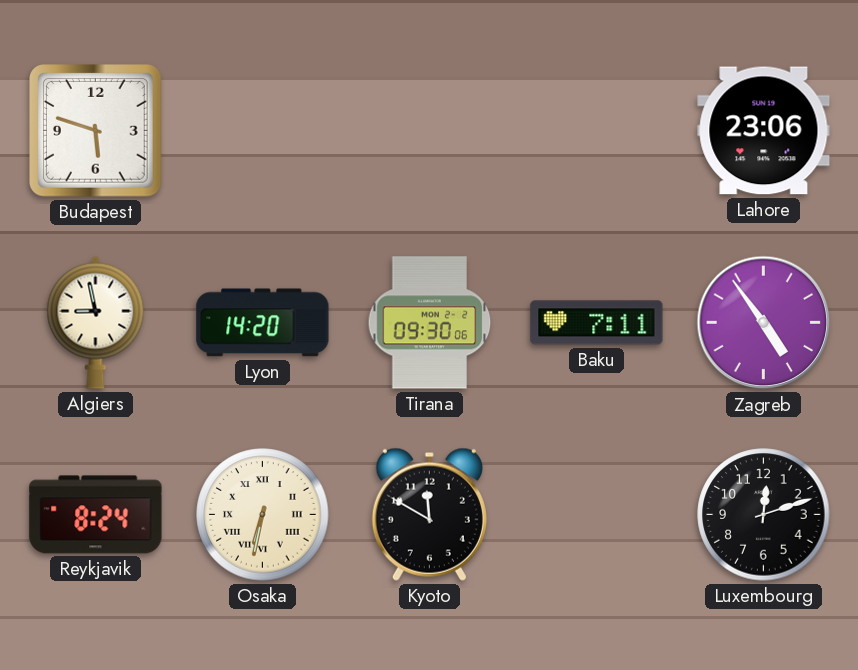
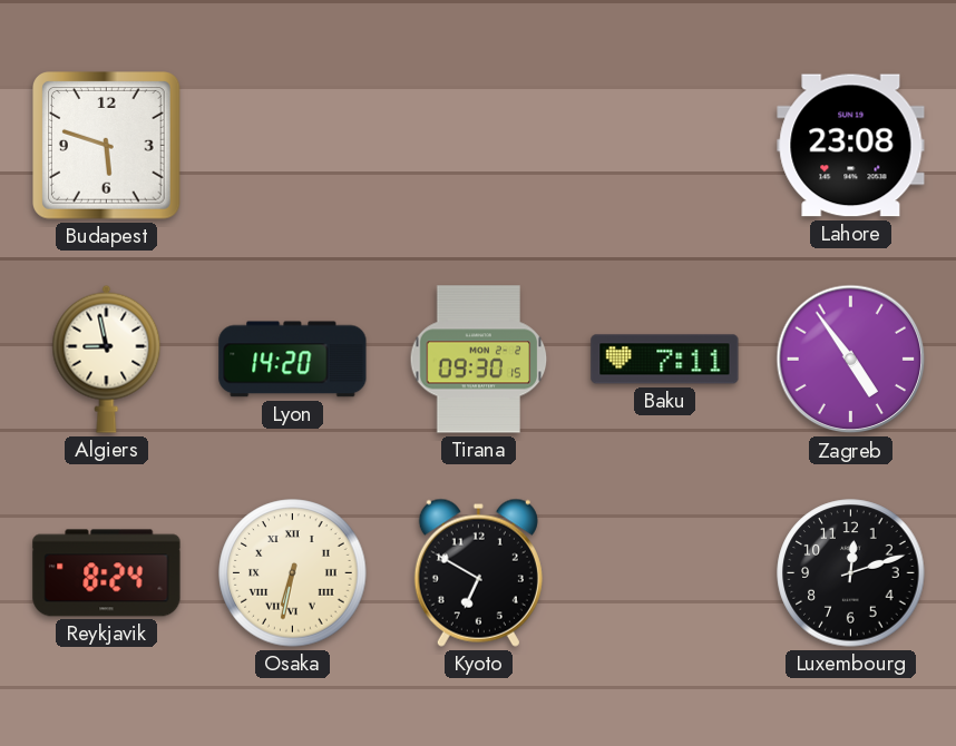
Lahore: 23:06 -> 23:08 (851, 146)
Tirana: 09:30:06 -> 09:30:15 (479, 360)
Kyoto: 11:50 -> 6:50 (478, 572)
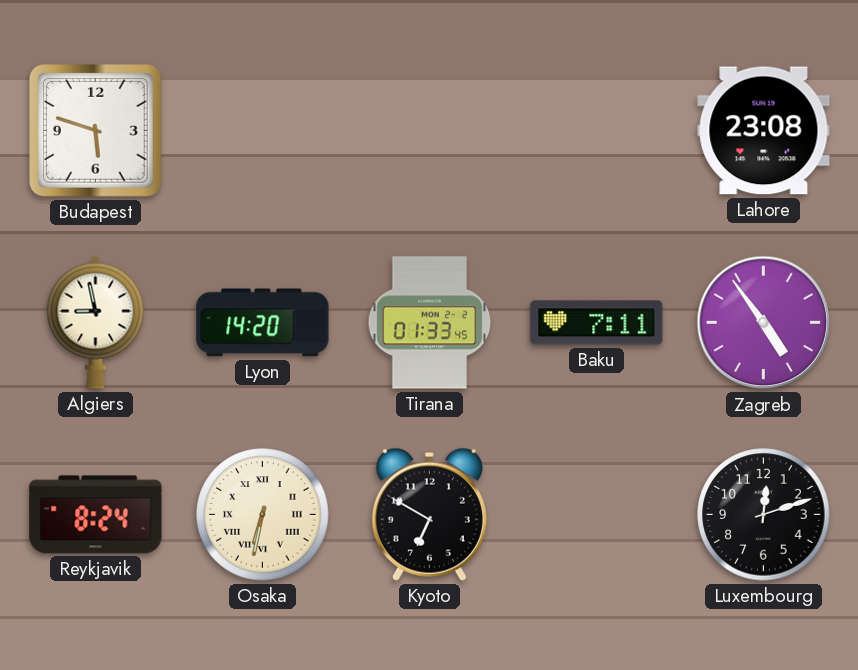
Tirana: 09:30 -> 01:33 (430, 323)
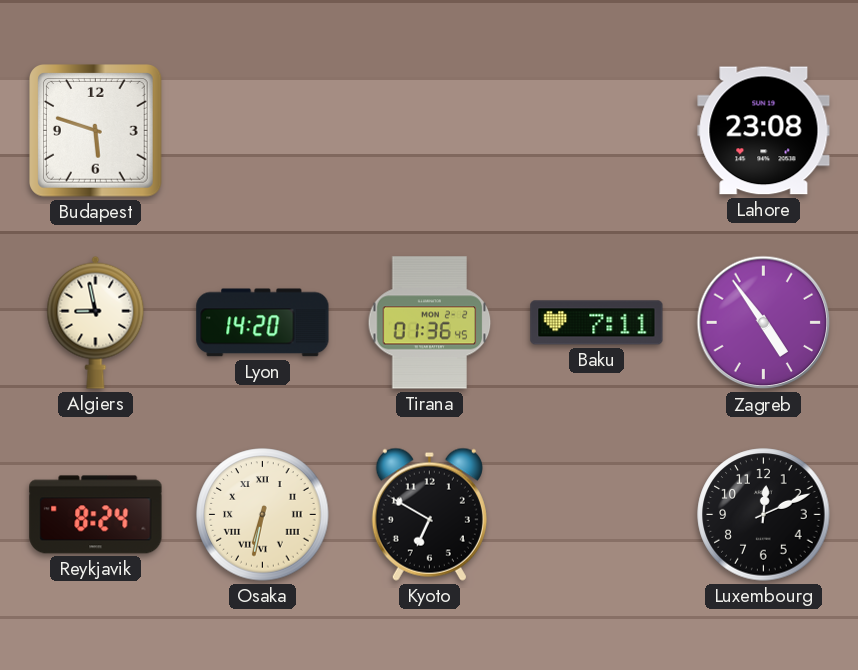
Tirana: 01:33 -> 01:36 (430, 323)
Luxembourg: 12:12 -> 12:11 (764, 515)
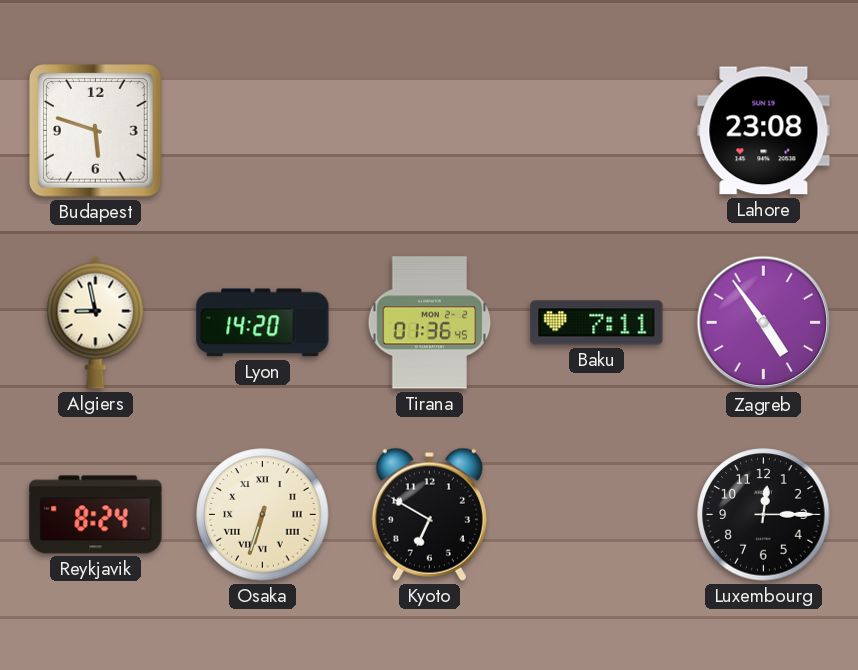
Osaka: 6:32 -> 6:33 (263, 515)
Luxembourg: 12:11 -> 12:15 (764, 515)
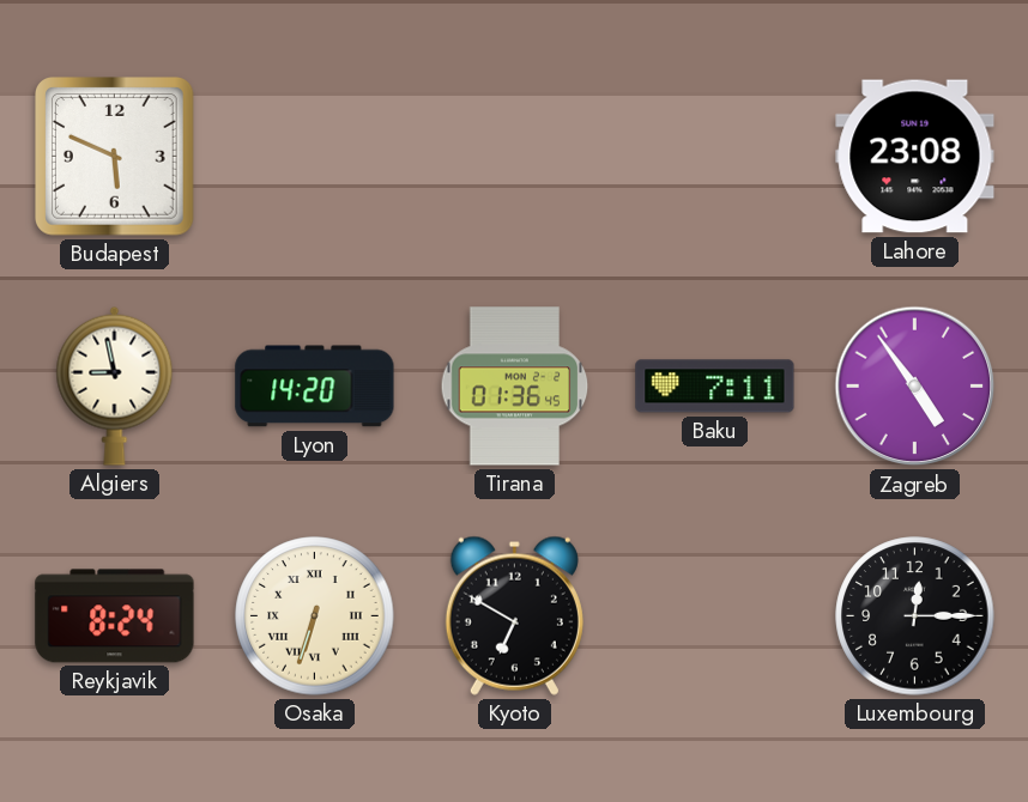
Budapest: 5:48 -> 5:49 (115, 157)
